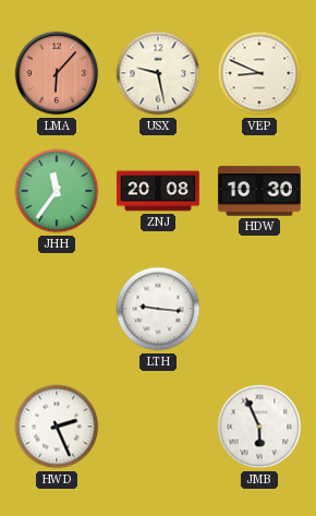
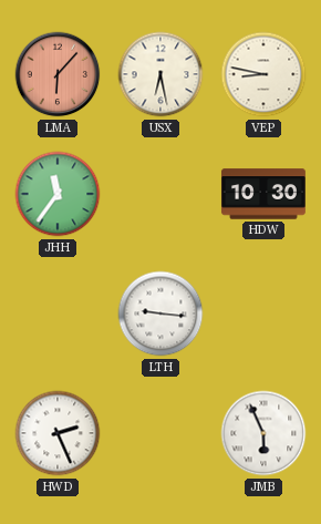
USX: 9:28 -> 6:28 (161, 74)
VEP: 8:49 -> 8:47 (263, 74)
ZNJ: 20:08 -> none (158, 191)
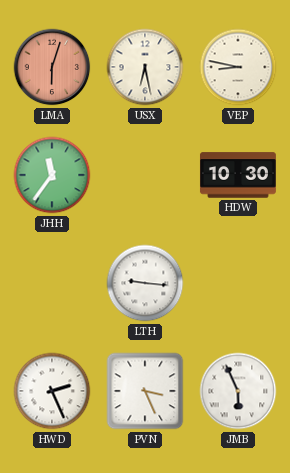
LMA: 6:07 -> 6:03 (52, 67)
PVN: none -> 3:26 (145, 391)
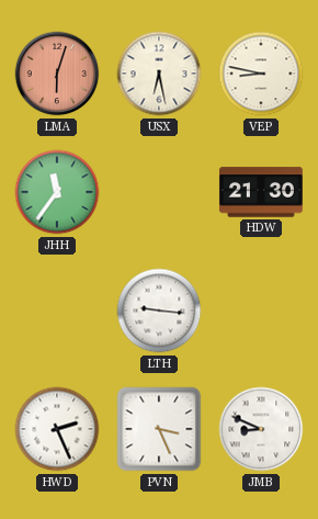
HDW: 10:30 -> 21:30 (261, 192)
JMB: 5:56 -> 8:49 (261, 429)
